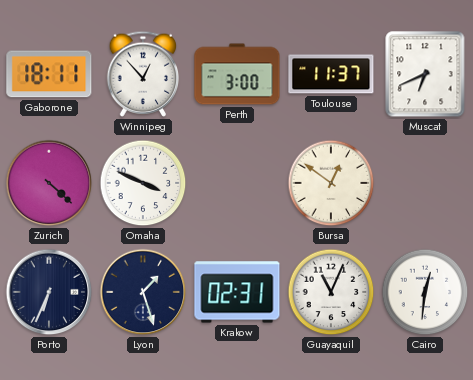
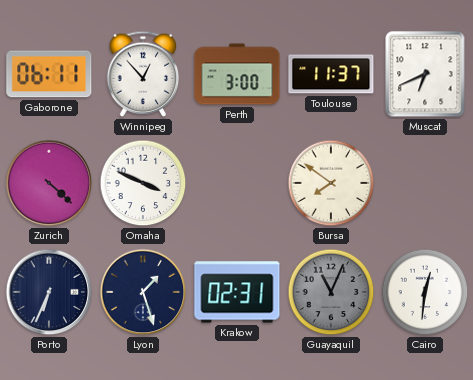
Gaborone: 18:11 -> 06:11 (49, 74)
Bursa: 12:51 -> 7:51 (331, 183)
Guayaquil dial: white -> grey (331, 292)
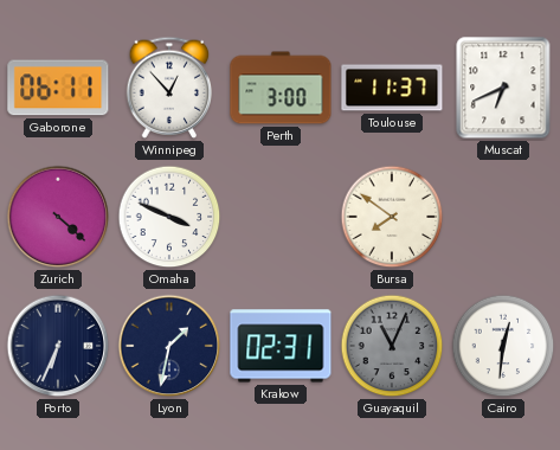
Lyon: 1:27 -> 1:32 (169, 346)
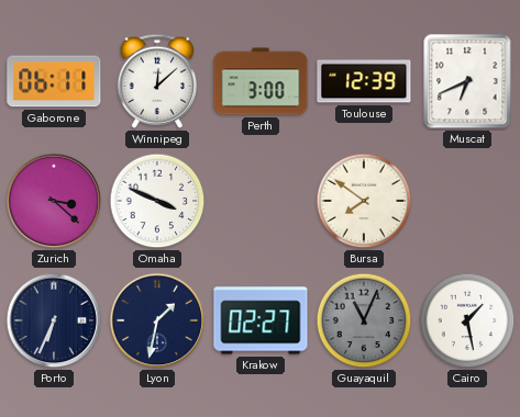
Winnipeg: 12:53 -> 12:08 (157, 81)
Toulouse: 11:37 -> 12:39 (364, 81)
Zurich: 4:22 -> 3:22 (54, 201)
Krakow: 02:31 -> 02:27 (261, 320)
Cairo: 12:31 -> 1:28 (467, 320)
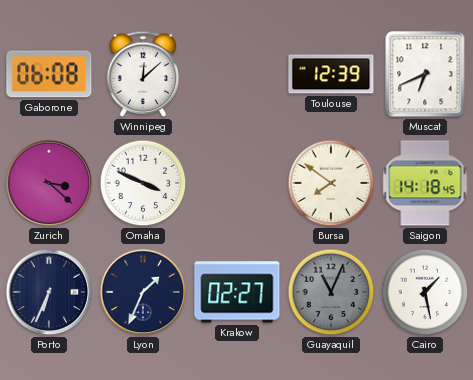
Gaborone: 06:11 -> 06:08 (49, 74)
Perth: 3:00 -> none (261, 81)
Saigon: none -> 14:18 (425, 183)
Lyon: 1:32 -> 1:34 (143, 292)
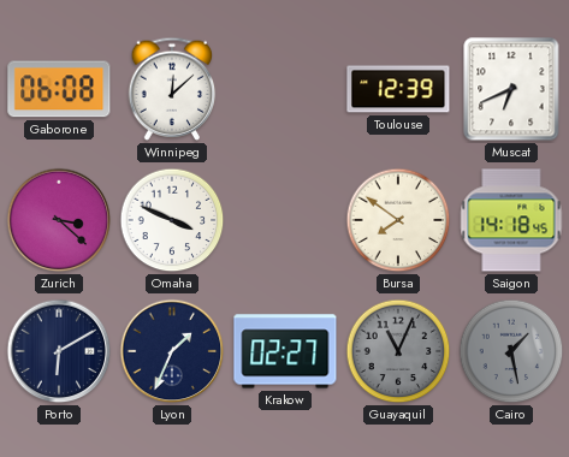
Porto: 6:34 -> 6:10 (59, 351)
Cairo dial: white -> grey (511, 351)
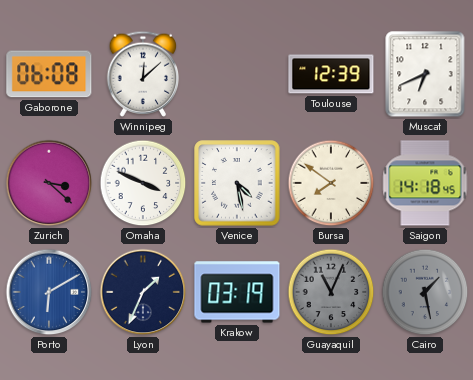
Venice: none -> 4:28 (237, 183)
Porto dial: navy -> blue (49, 292)
Krakow: 02:27 -> 03:19 (237, 292)
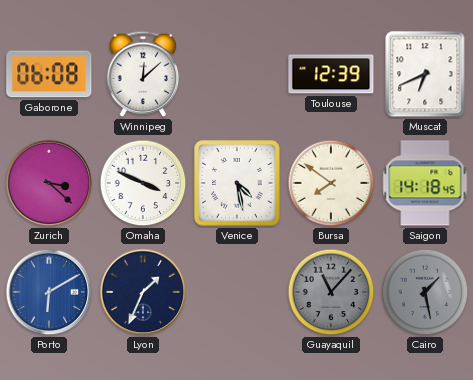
Krakow: 03:19 -> none (237, 292)
Guayaquil: 11:04 -> 11:07 (331, 292)
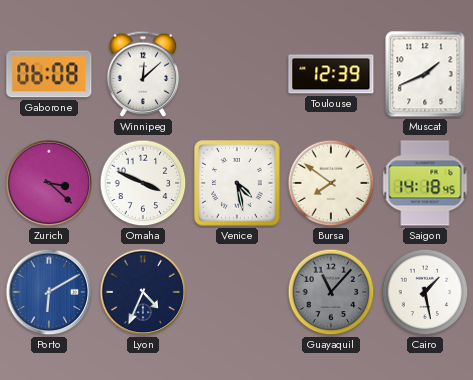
Muscat: 6:41 -> 1:41 (425, 74)
Lyon: 1:34 -> 4:34 (143, 292)
Cairo dial: grey -> white (425, 292)
